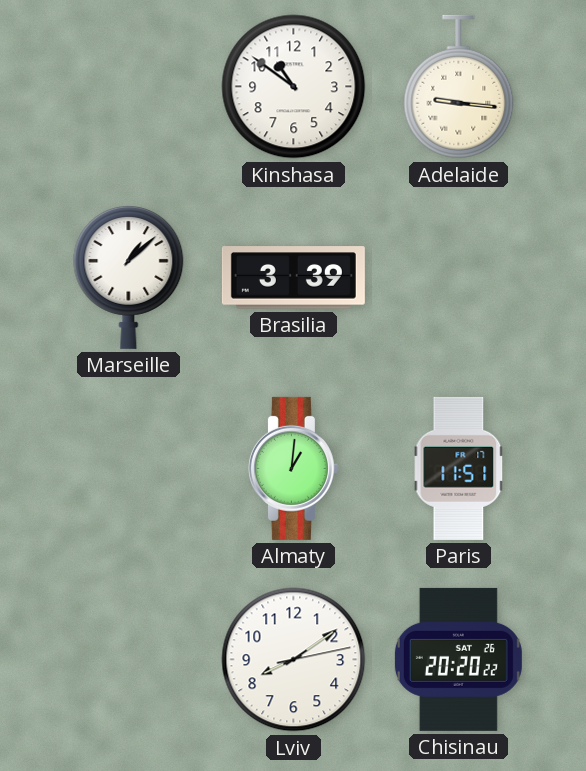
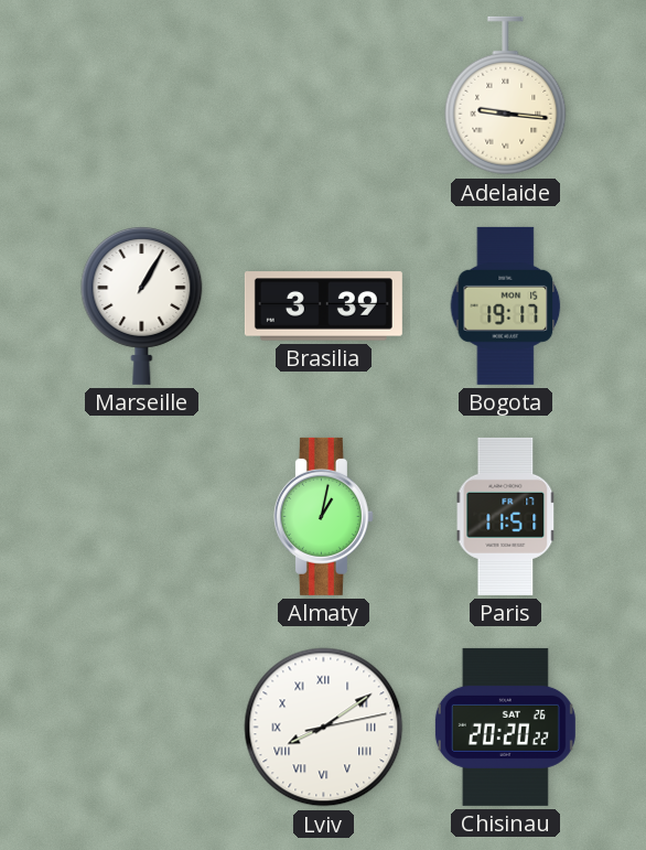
Kinshasa: 10:51 -> none (294, 87)
Marseille: 1:08 -> 1:05 (142, 305)
Bogota: none -> 19:17 (506, 305)
Almaty: 1:01 -> 1:02 (323, 516)
Lviv numerals: Arabic -> Roman (324, 728)
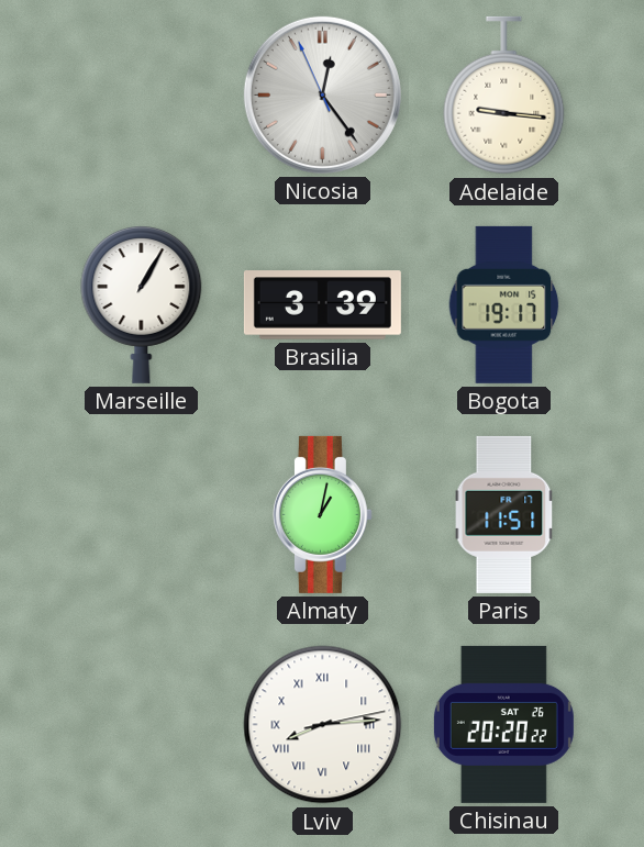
Nicosia: none -> 12:23 (322, 94)
Lviv: 8:09 -> 8:14 (323, 725)
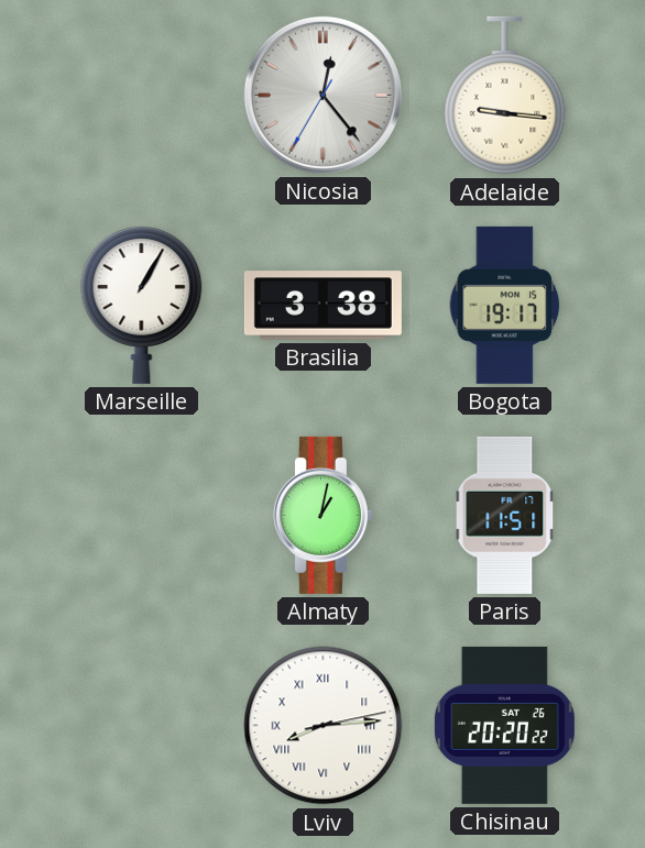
Nicosia: 12:23:56 -> 12:23:35 (322, 95)
Brasilia: 3:39 -> 3:38 (322, 306)
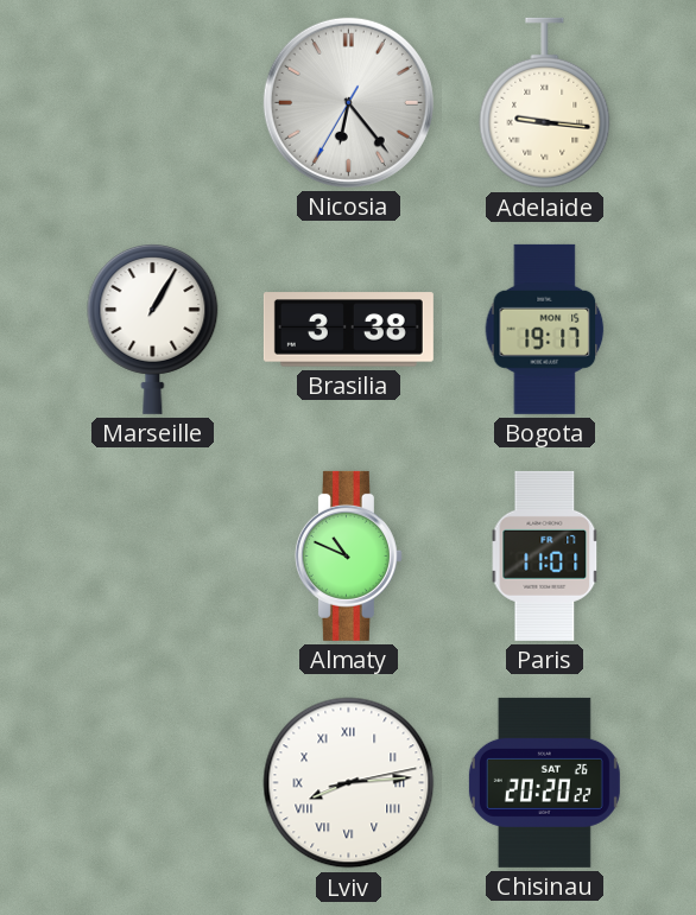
Nicosia: 12:23 -> 6:23 (348, 102)
Almaty: 1:02 -> 10:49 (348, 555)
Paris: 11:51 -> 11:01 (545, 555)
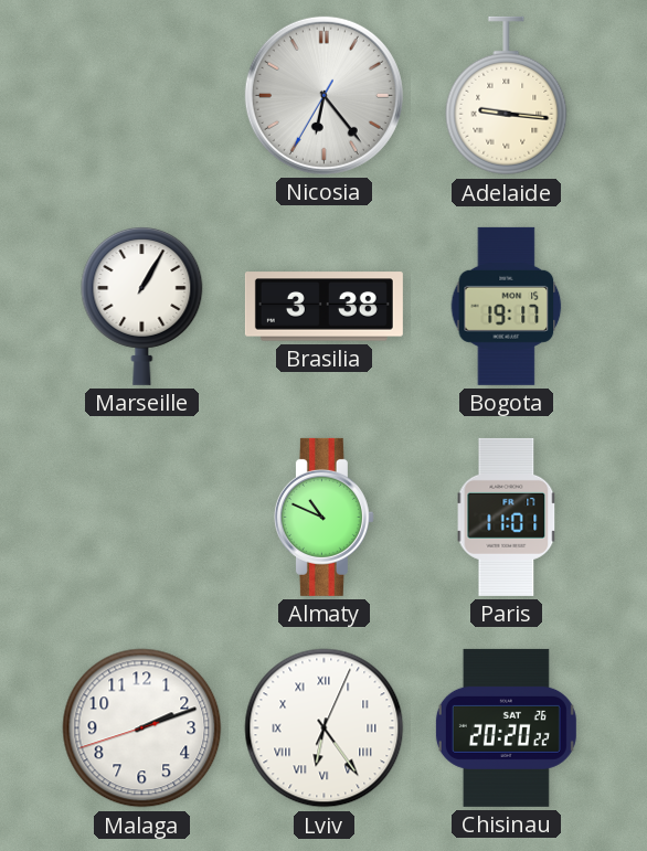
Malaga: none -> 2:11 (142, 728)
Lviv: 8:14 -> 6:24 (325, 728)
